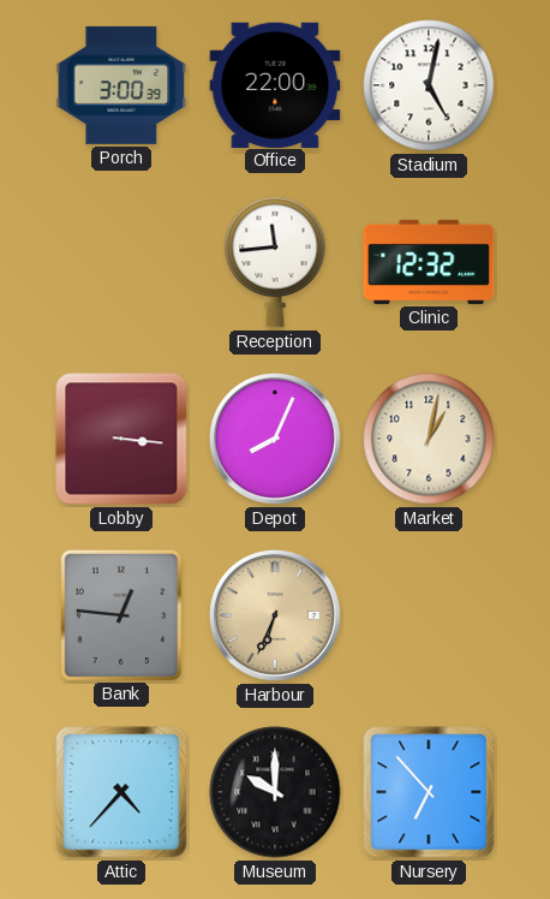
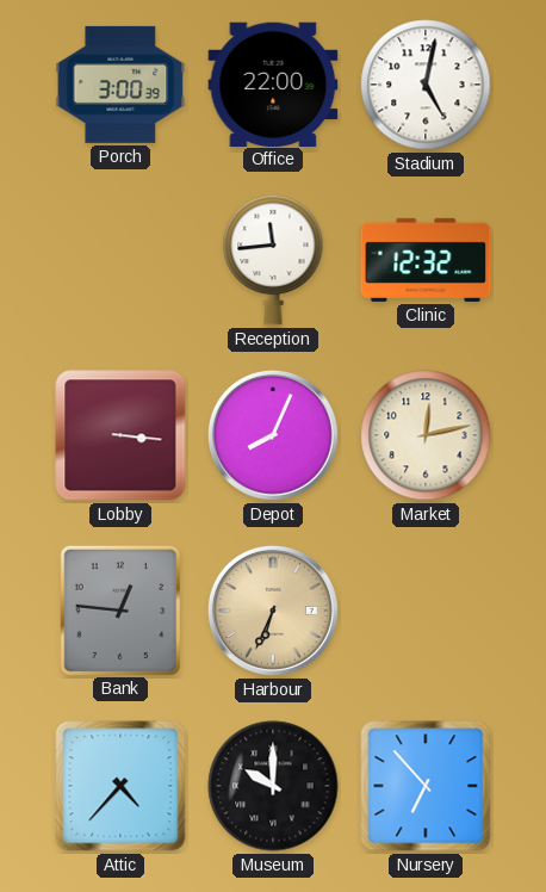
Market: 1:02 -> 12:13 (426, 435)
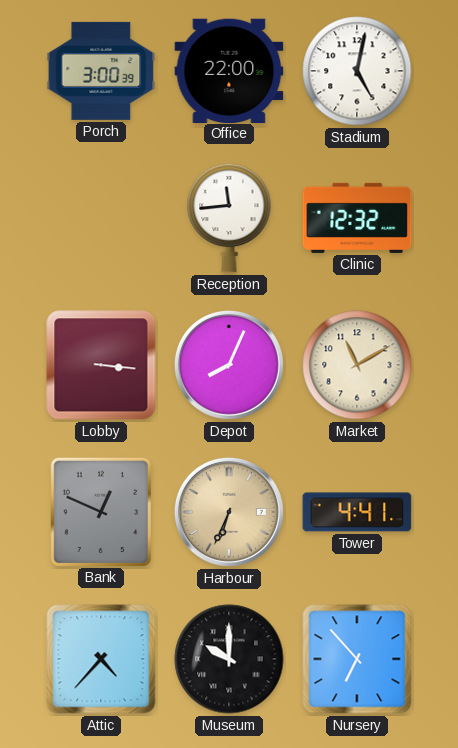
Market: 12:13 -> 11:10 (357, 365)
Bank: 12:46 -> 12:49 (100, 511)
Tower: none -> 4:41 (357, 512)
